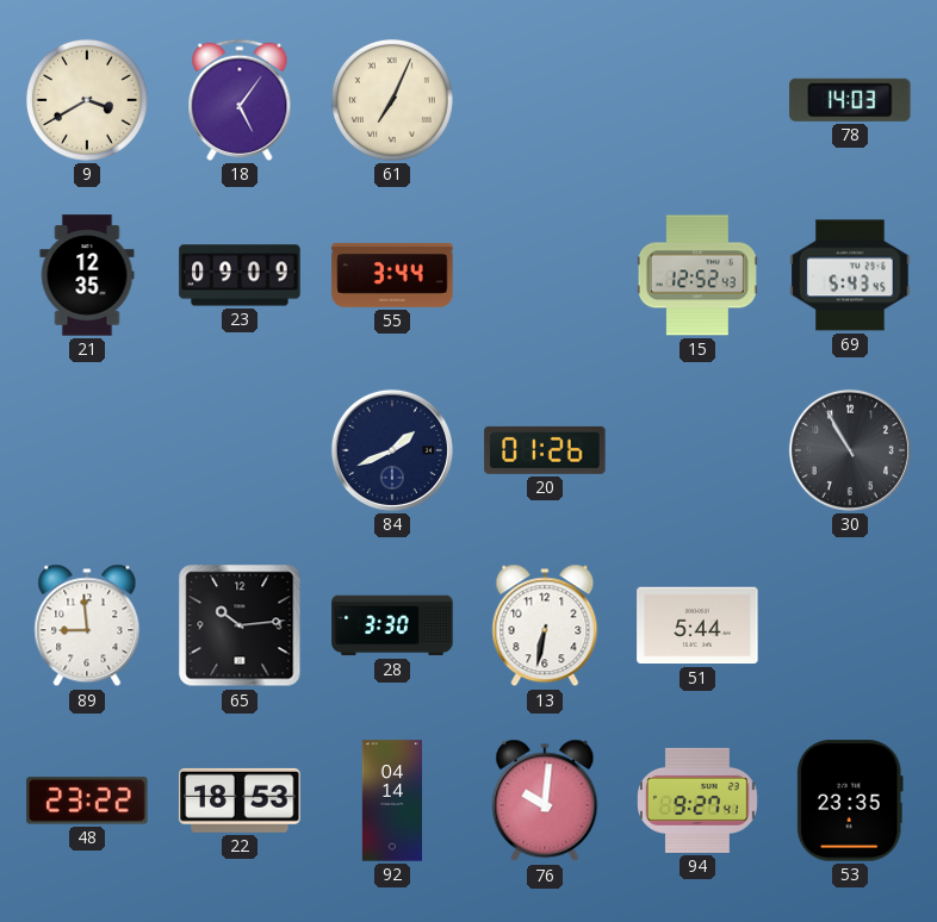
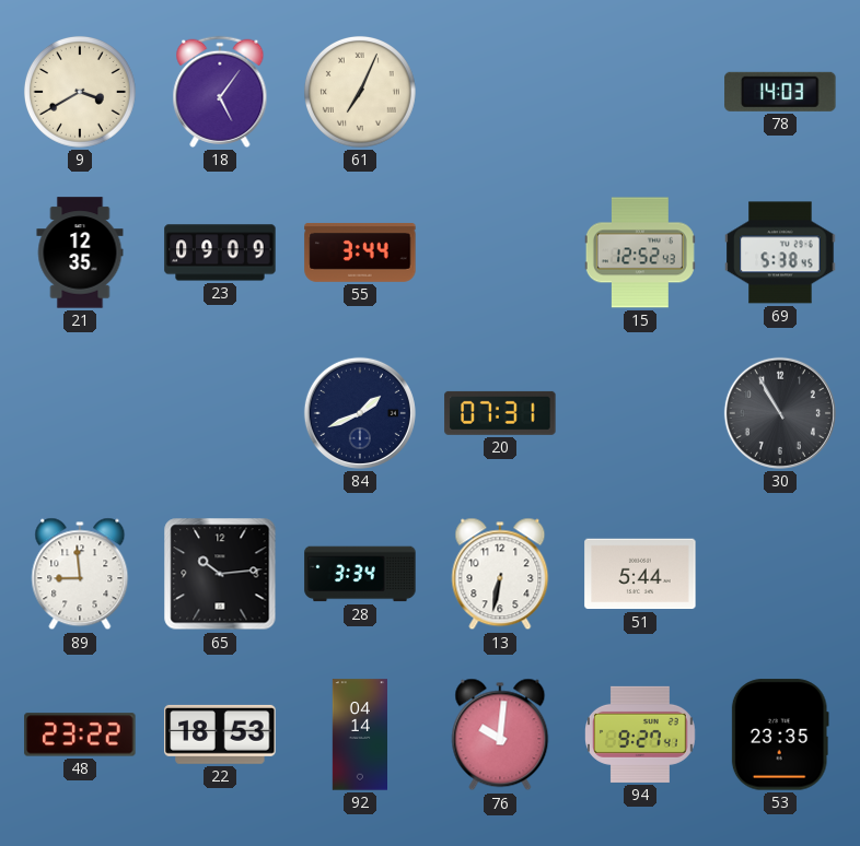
69: 5:43 -> 5:38 (780, 252)
20: 01:26 -> 07:31 (500, 413)
28: 3:30 -> 3:34 (360, 574)
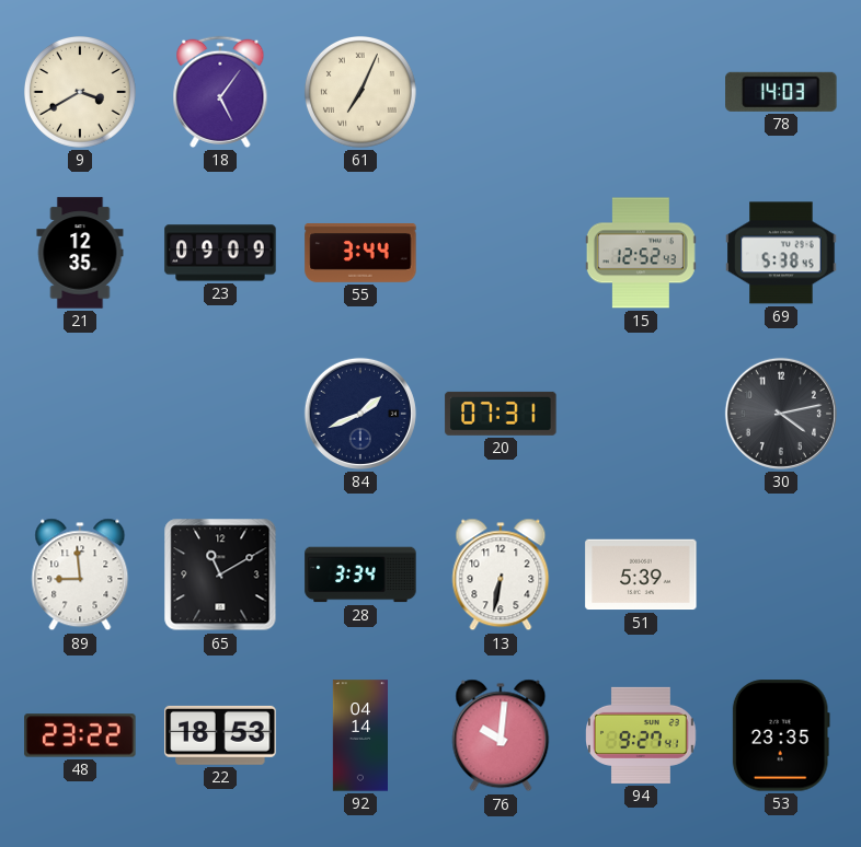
30: 10:55 -> 4:13 (781, 414)
65: 10:14 -> 11:10 (220, 575)
51: 5:44 -> 5:39 (641, 575)
